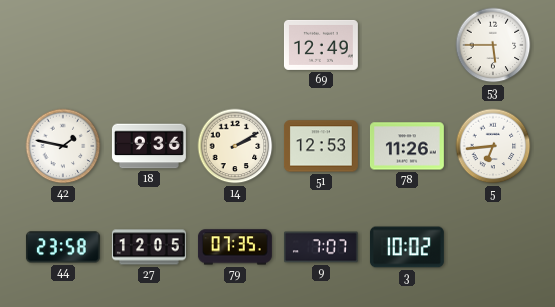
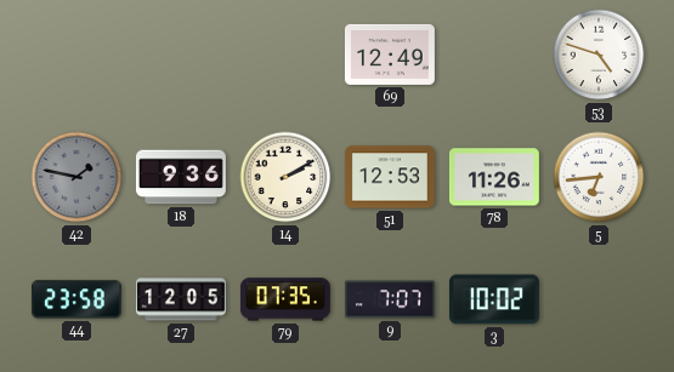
53: 5:45 -> 4:48 (599, 55)
42 dial: white -> grey (77, 177)
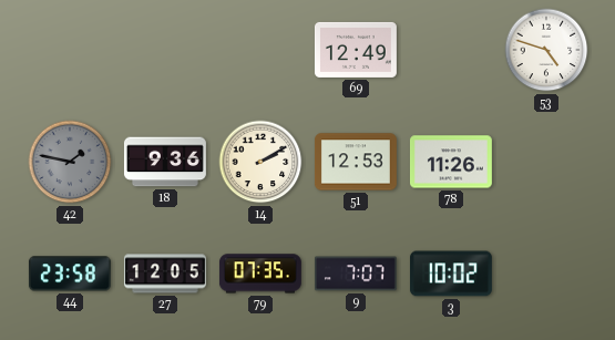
5: 6:44 -> none (599, 177)
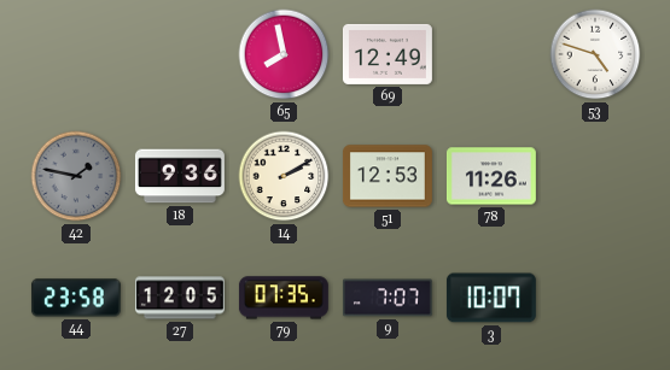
65: none -> 7:58 (284, 54)
3: 10:02 -> 10:07 (491, 298)
